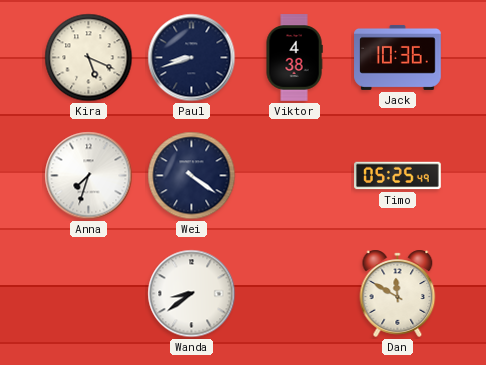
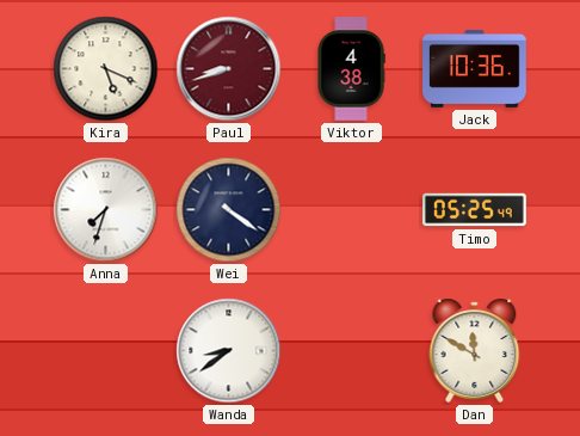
Paul dial: navy -> burgundy (229, 69)
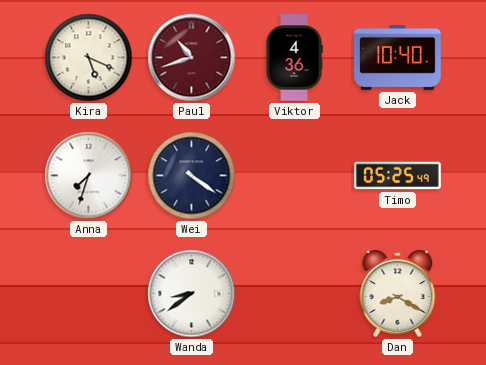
Paul: 8:42 -> 10:42 (192, 58)
Viktor: 4:38 -> 4:36 (294, 58)
Jack: 10:36 -> 10:40 (398, 57)
Dan: 11:50 -> 8:20 (398, 293)
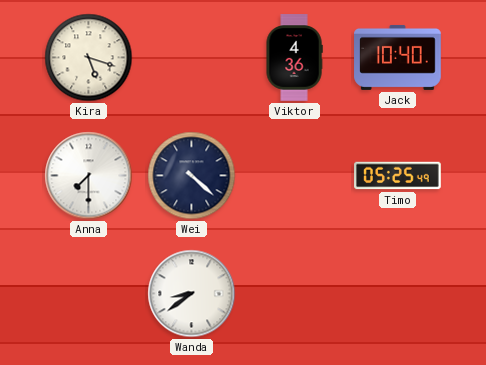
Kira: 5:19 -> 5:18 (89, 58)
Paul: 10:42 -> none (192, 58)
Anna: 7:33 -> 7:30 (89, 176)
Wei: 4:21 -> 4:22 (192, 176)
Dan: 8:20 -> none (398, 293)
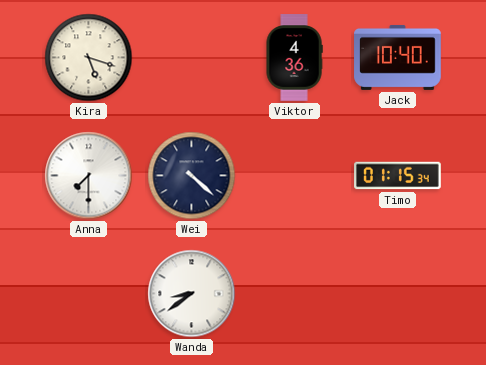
Timo: 05:25 -> 01:15 (398, 176)
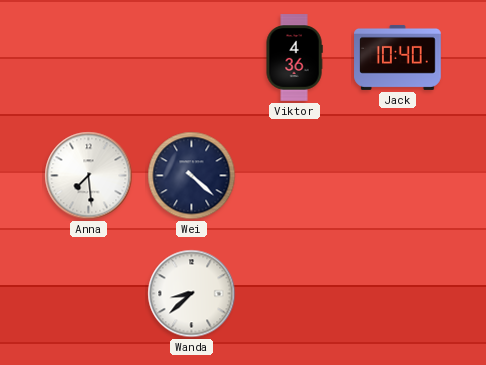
Kira: 5:18 -> none (89, 58)
Anna: 7:30 -> 7:29 (89, 176)
Timo: 01:15 -> none (398, 176)
Wanda: 8:39 -> 8:38 (192, 294)
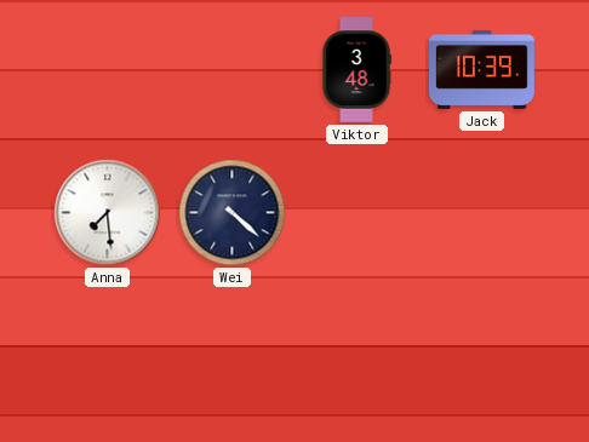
Viktor: 4:36 -> 3:48 (356, 70)
Jack: 10:40 -> 10:39 (482, 69)
Wanda: 8:38 -> none (192, 294)
